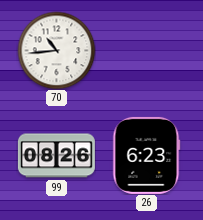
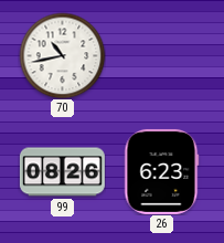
70: 10:44 -> 10:43 (62, 55)
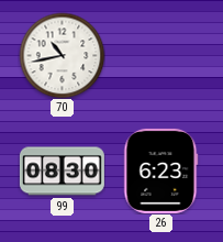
99: 08:26 -> 08:30 (62, 172)
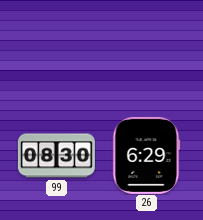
70: 10:43 -> none (62, 55)
26: 6:23 -> 6:29 (147, 155)
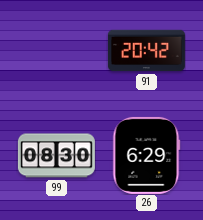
91: none -> 20:42 (146, 51)
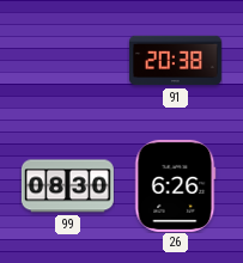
91: 20:42 -> 20:38 (175, 61)
26: 6:29 -> 6:26 (176, 185)
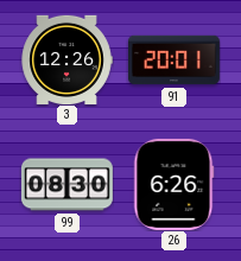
3: none -> 12:26 (66, 59)
91: 20:38 -> 20:01 (173, 61)
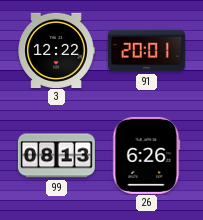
3: 12:26 -> 12:22 (56, 50)
99: 08:30 -> 08:13 (56, 156)
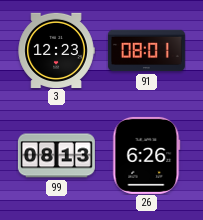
3: 12:22 -> 12:23 (56, 50)
91: 20:01 -> 08:01 (146, 51)
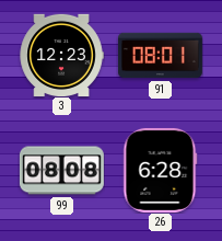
99: 08:13 -> 08:08 (61, 171)
26: 6:26 -> 6:28 (161, 170)
